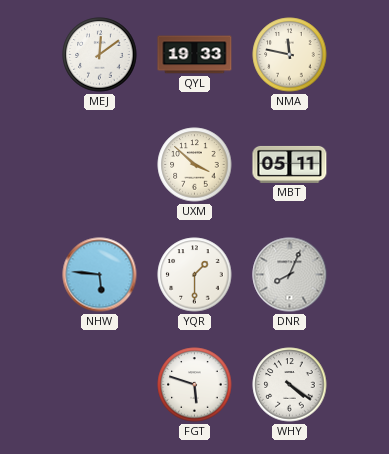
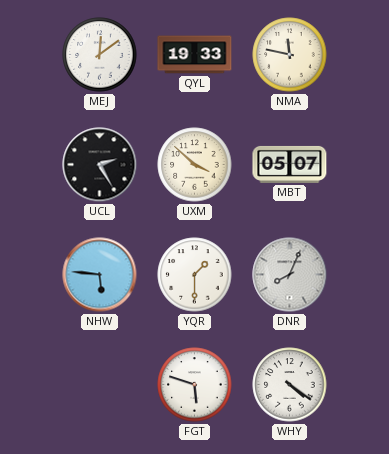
UCL: none -> 2:25 (100, 165)
MBT: 05:11 -> 05:07 (290, 164)
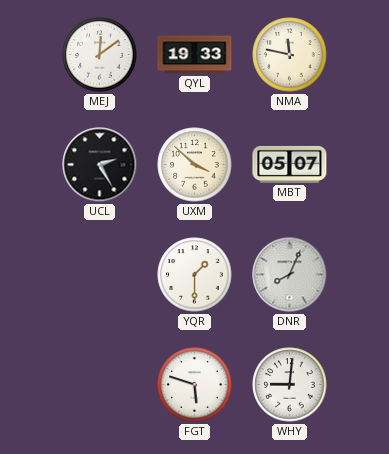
NHW: 5:46 -> none (100, 275)
WHY: 4:21 -> 9:01 (290, 385)
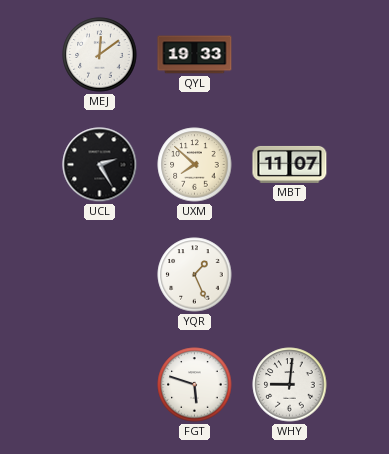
NMA: 11:47 -> none (290, 55)
UXM: 3:52 -> 7:52 (195, 165)
MBT: 05:07 -> 11:07 (290, 164)
YQR: 1:30 -> 1:26 (195, 275)
DNR: 8:04 -> none (290, 275)
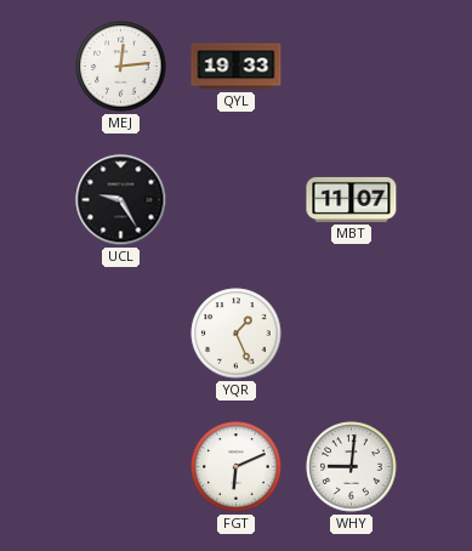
MEJ: 12:09 -> 12:14 (121, 67)
UCL: 2:25 -> 9:25 (121, 200)
UXM: 7:52 -> none (195, 165)
FGT: 5:48 -> 6:11 (237, 467)
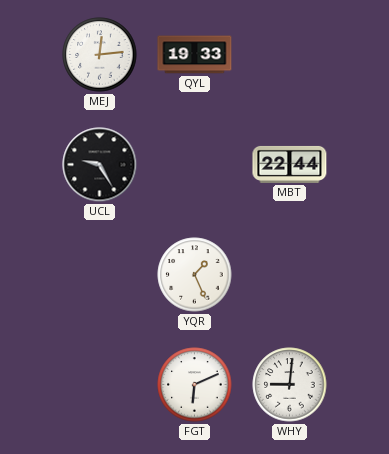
MBT: 11:07 -> 22:44 (290, 164)
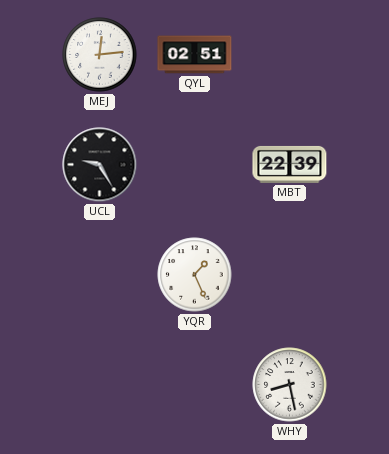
QYL: 19:33 -> 02:51 (195, 55)
MBT: 22:44 -> 22:39 (290, 164)
FGT: 6:11 -> none (195, 385)
WHY: 9:01 -> 8:28 (290, 385)
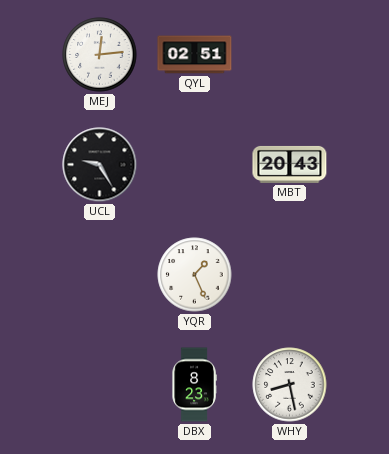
MBT: 22:39 -> 20:43 (290, 164)
DBX: none -> 8:23 (194, 385)
